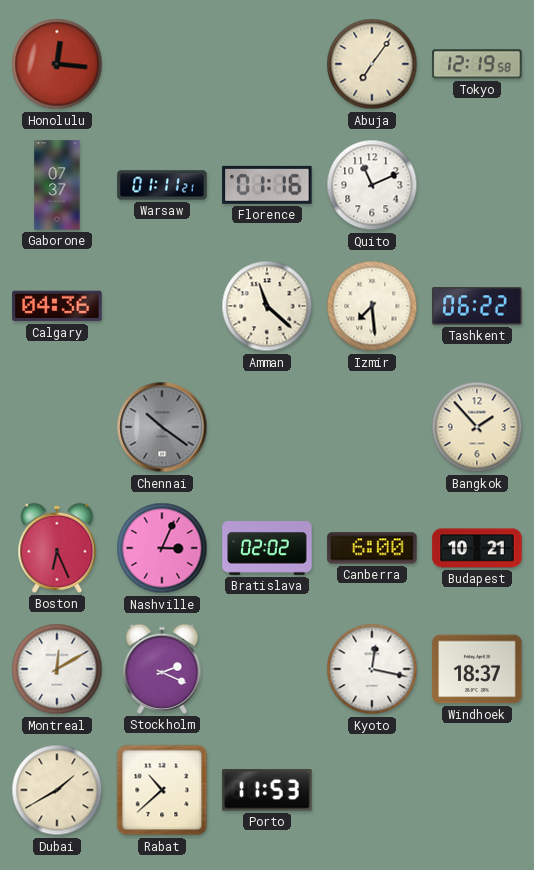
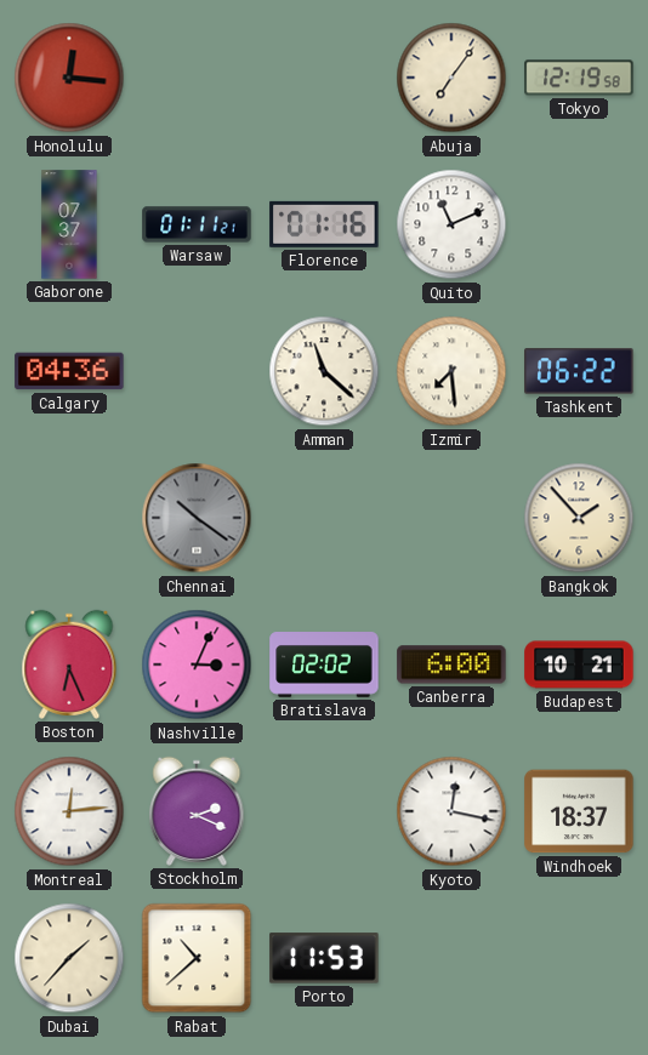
Montreal: 12:10 -> 12:14 (69, 811)
Dubai: 1:40 -> 1:37 (69, 958)
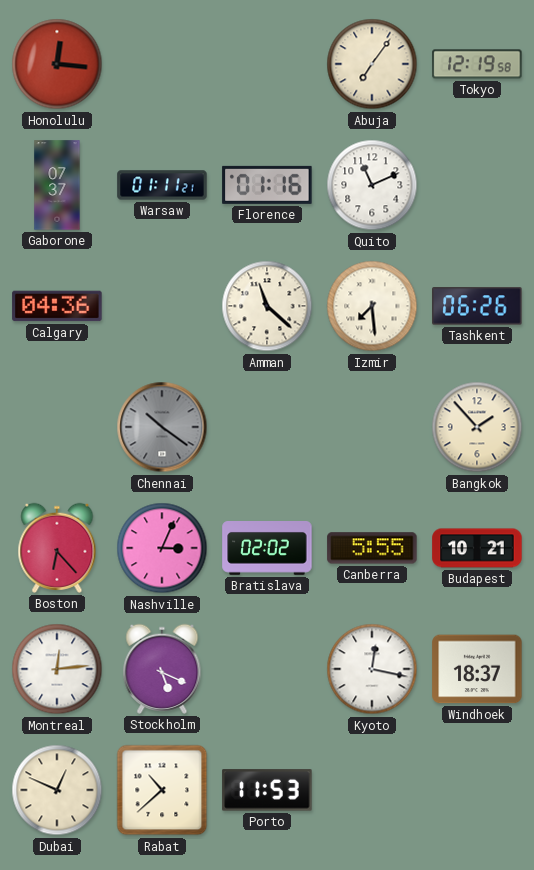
Tashkent: 06:22 -> 06:26 (477, 306)
Boston: 6:26 -> 6:23 (57, 548)
Canberra: 6:00 -> 5:55 (372, 548)
Stockholm: 2:19 -> 5:19 (162, 669)
Dubai: 1:37 -> 12:49 (57, 790)
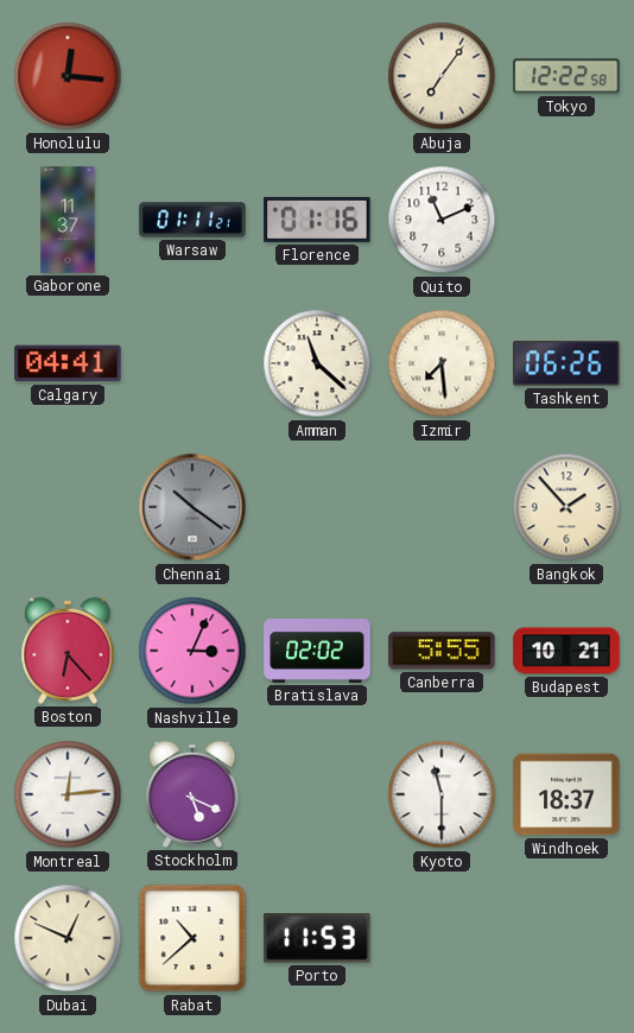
Tokyo: 12:19 -> 12:22 (566, 76)
Gaborone: 07:37 -> 11:37 (68, 220)
Calgary: 04:36 -> 04:41 (68, 363)
Kyoto: 12:17 -> 11:30 (442, 794)
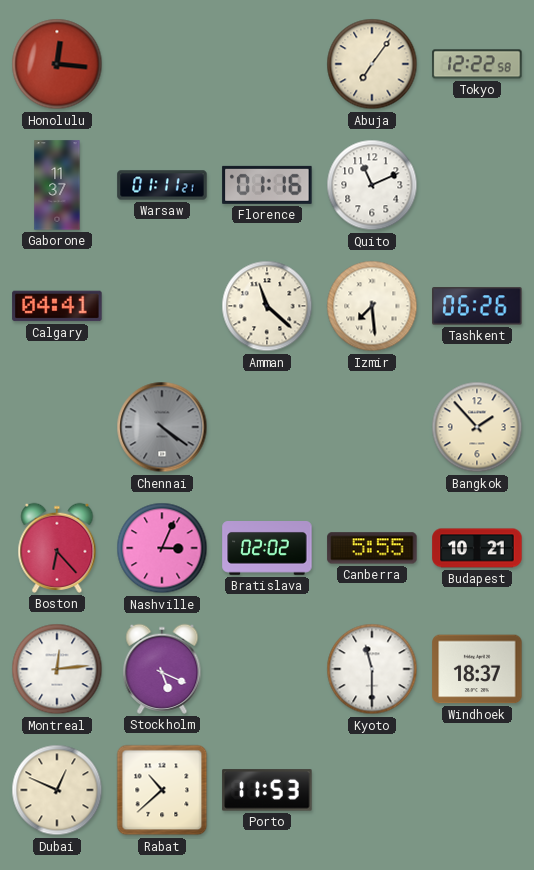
Chennai: 10:21 -> 4:21 (162, 427)
